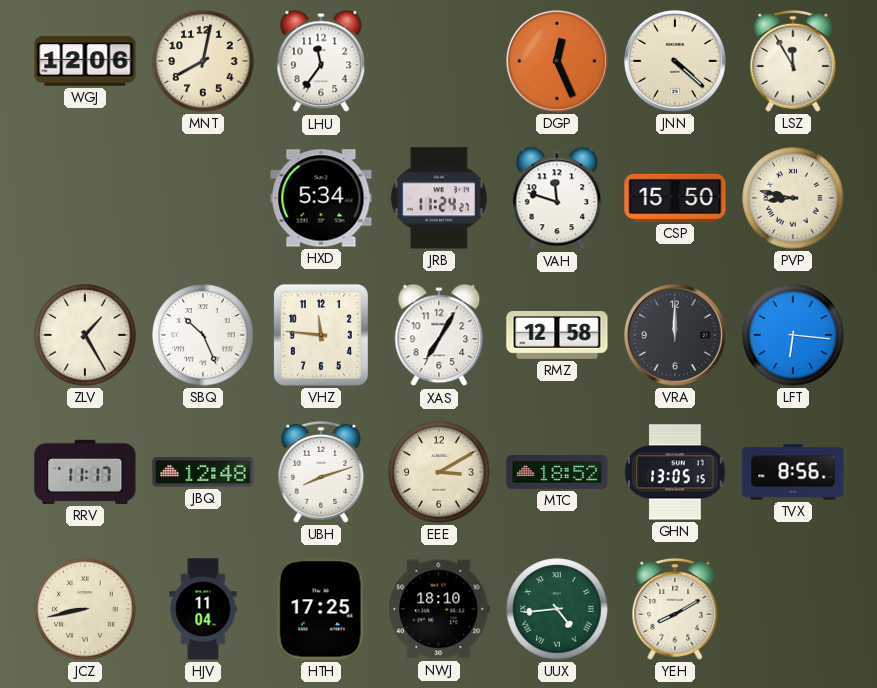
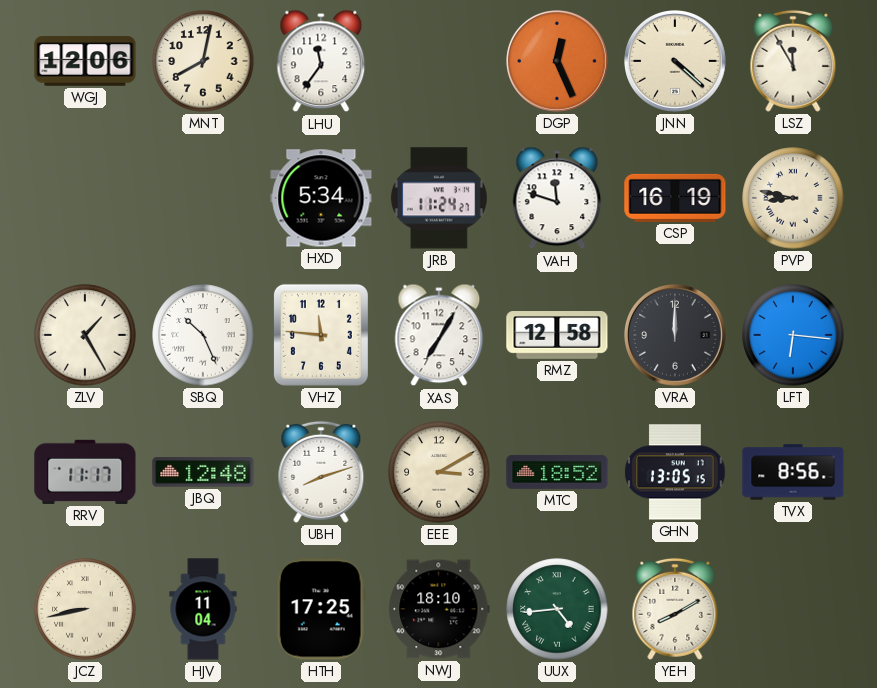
CSP: 15:50 -> 16:19 (675, 198)
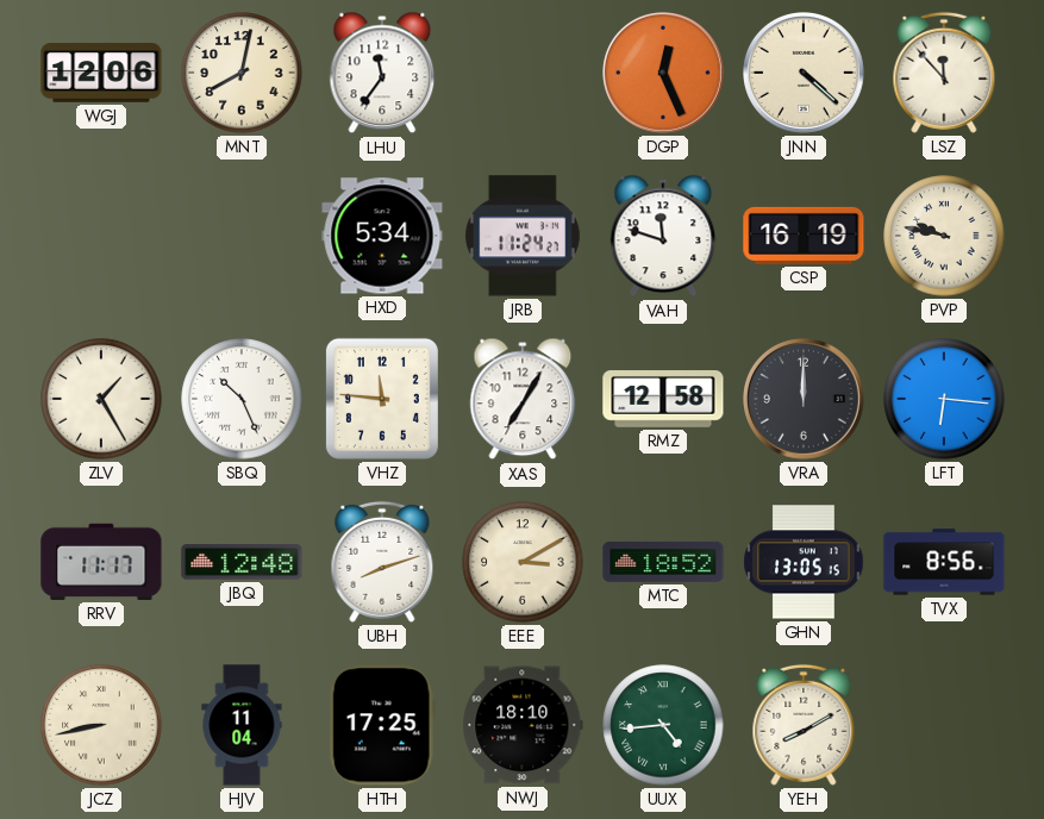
LSZ: 11:55 -> 11:53 (944, 73)
PVP: 8:47 -> 9:47 (944, 236)
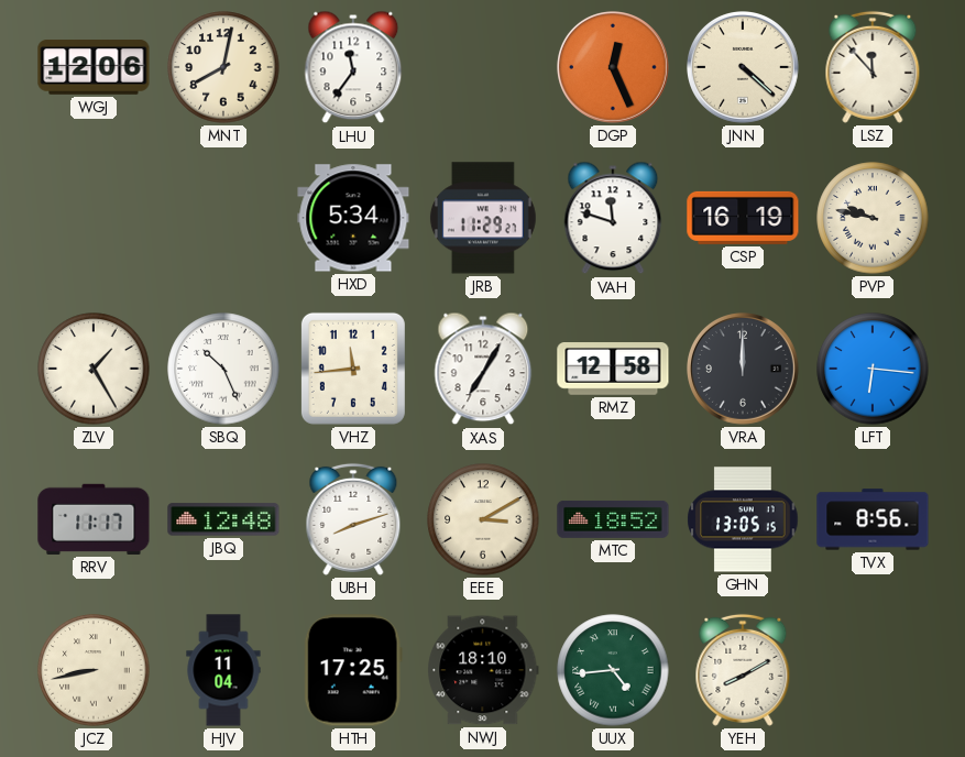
JRB: 11:24 -> 11:29 (483, 218)
VHZ: 11:46 -> 11:44 (353, 369)
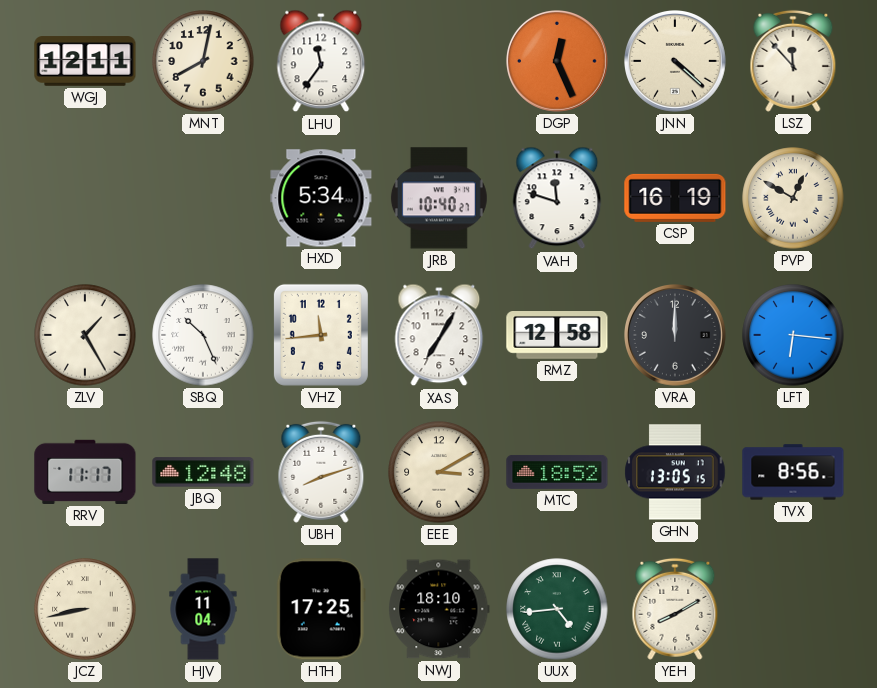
WGJ: 12:06 -> 12:11 (85, 61)
JRB: 11:29 -> 10:40 (439, 198)
PVP: 9:47 -> 12:50 (793, 198)
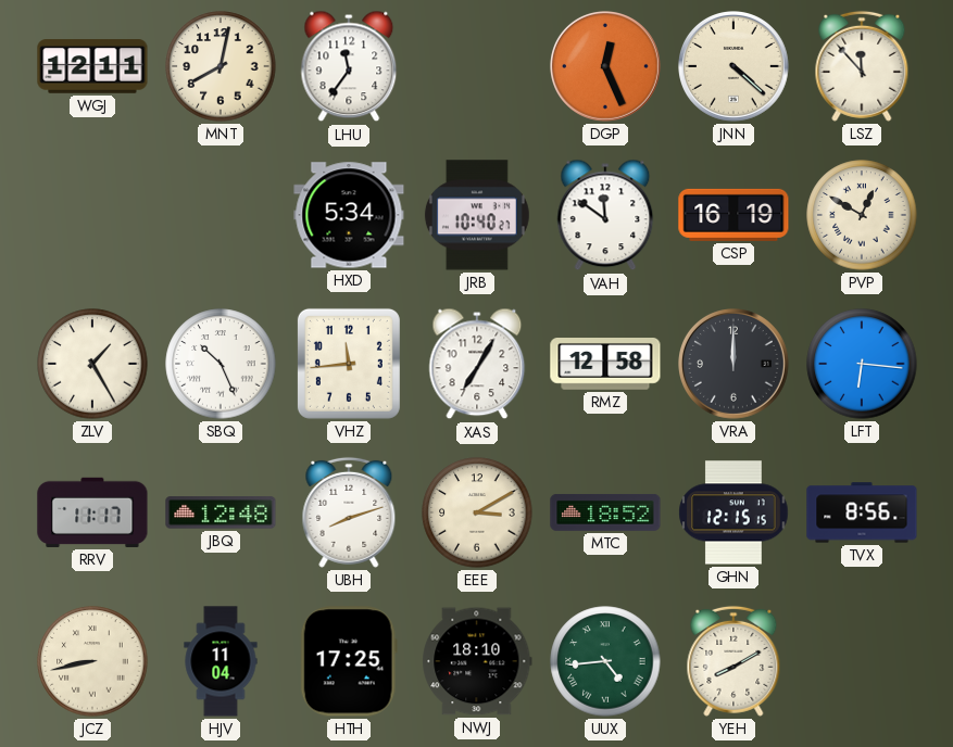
VAH: 11:48 -> 11:51 (605, 215)
GHN: 13:05 -> 12:15 (733, 512)
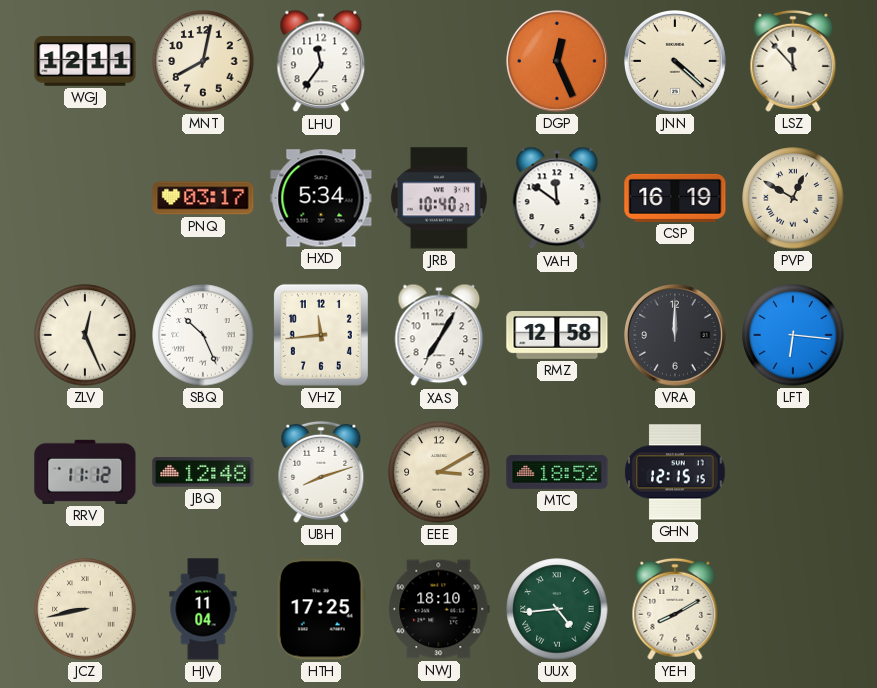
PNQ: none -> 03:17 (203, 198)
ZLV: 1:25 -> 12:26 (85, 335)
RRV: 11:17 -> 11:12 (85, 472)
TVX: 8:56 -> none (862, 512)
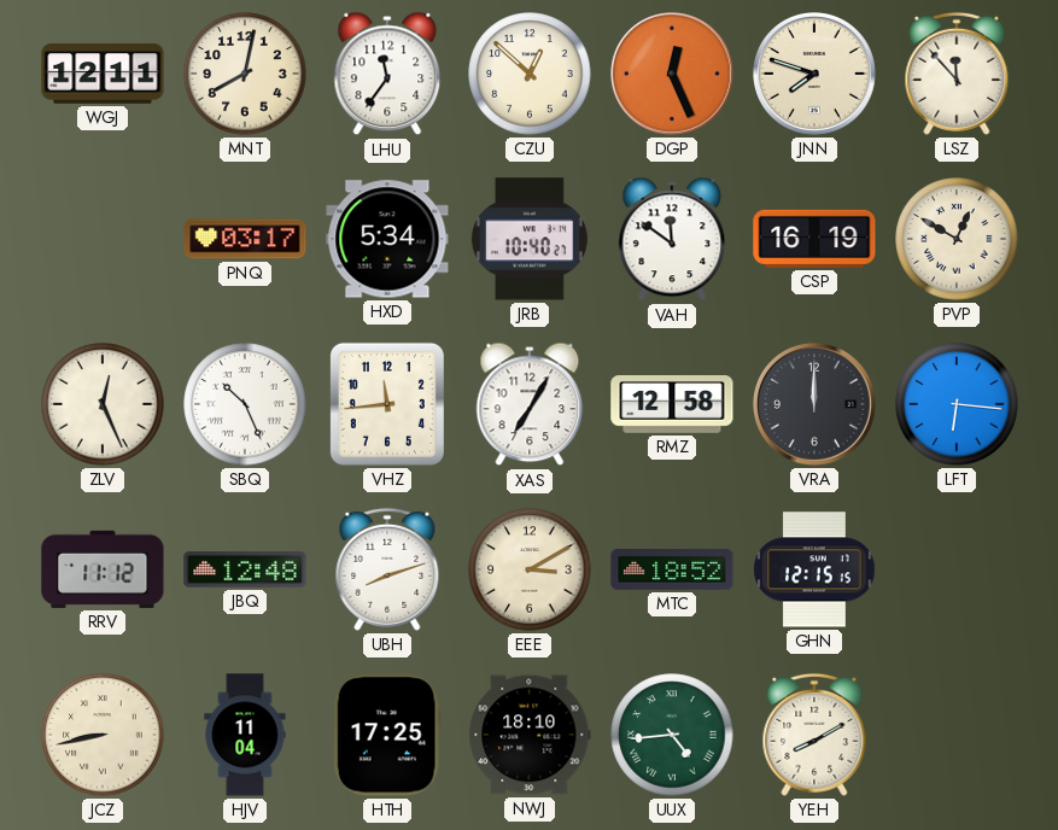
CZU: none -> 12:52 (530, 74)
JNN: 4:22 -> 7:48 (816, 75)
